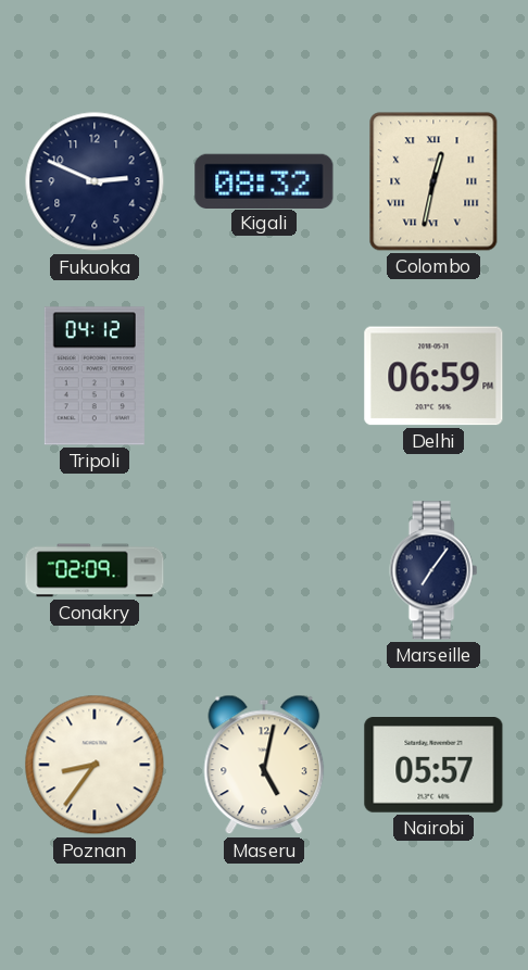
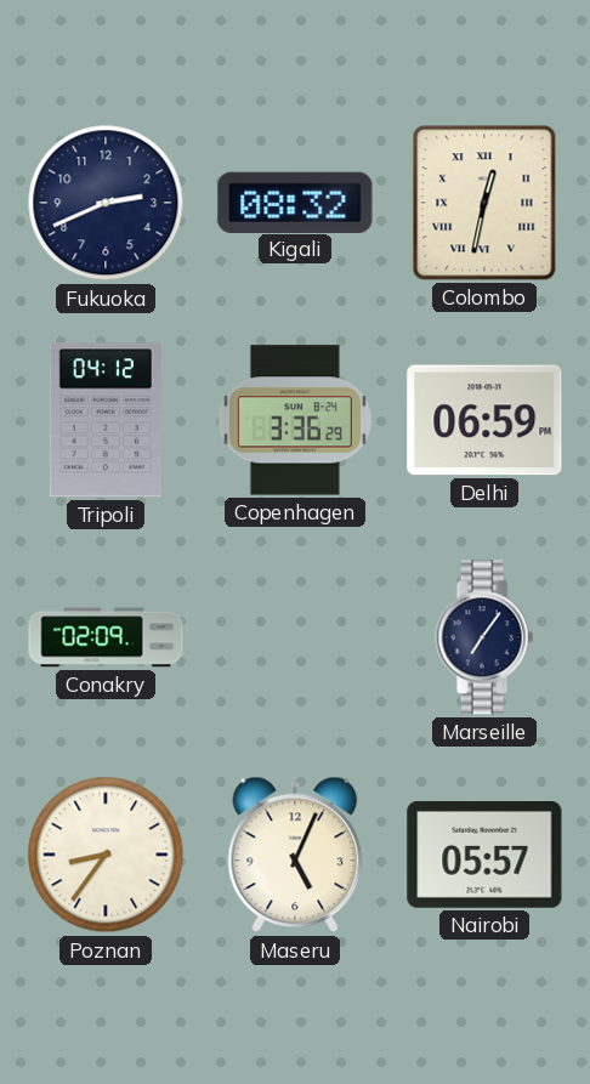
Fukuoka: 2:49 -> 2:41 (106, 203)
Copenhagen: none -> 3:36 (295, 420)
Maseru: 5:02 -> 5:04 (295, 855)
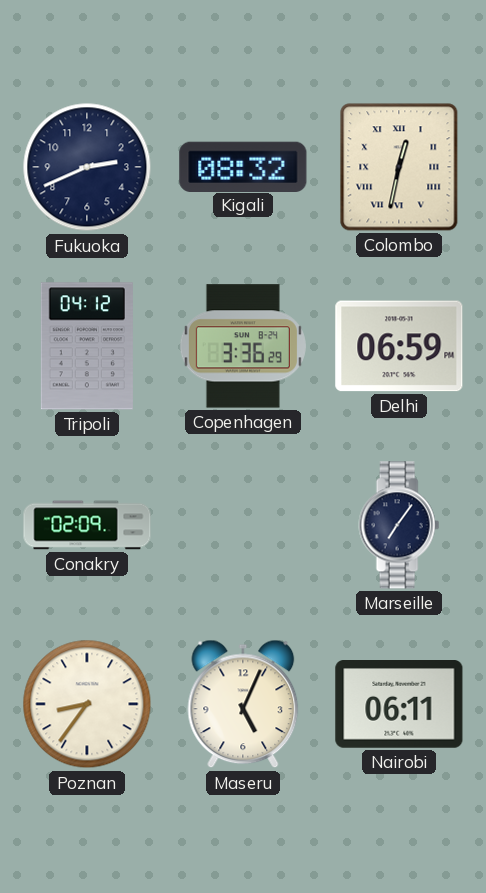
Nairobi: 05:57 -> 06:11 (399, 705)
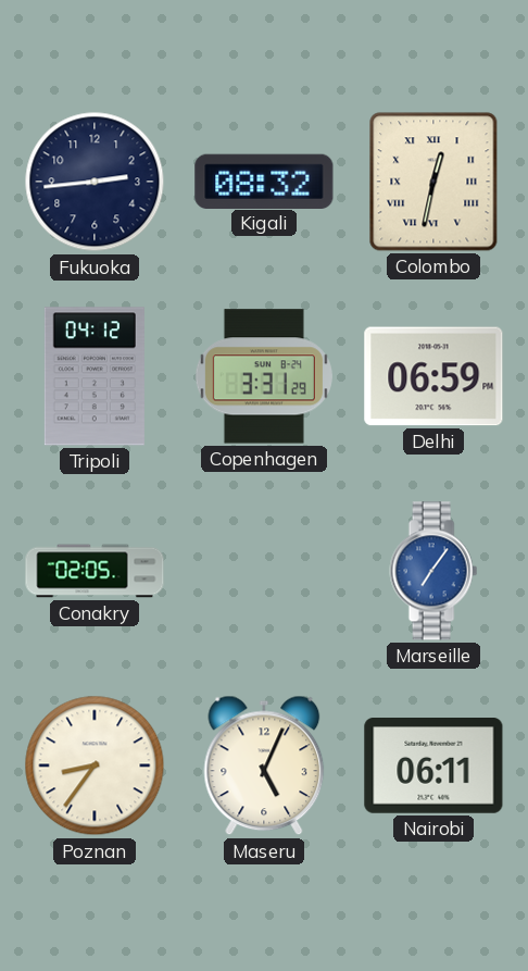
Fukuoka: 2:41 -> 2:44 (95, 182)
Copenhagen: 3:36 -> 3:31 (264, 376)
Conakry: 02:09 -> 02:05 (95, 571)
Marseille dial: navy -> blue (433, 571)
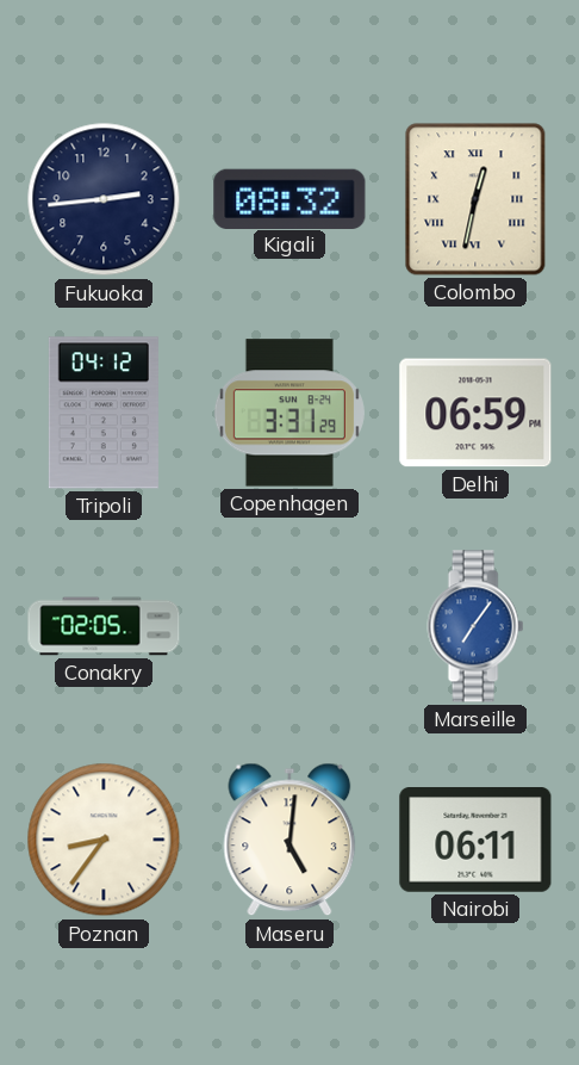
Maseru: 5:04 -> 5:01 (289, 840)
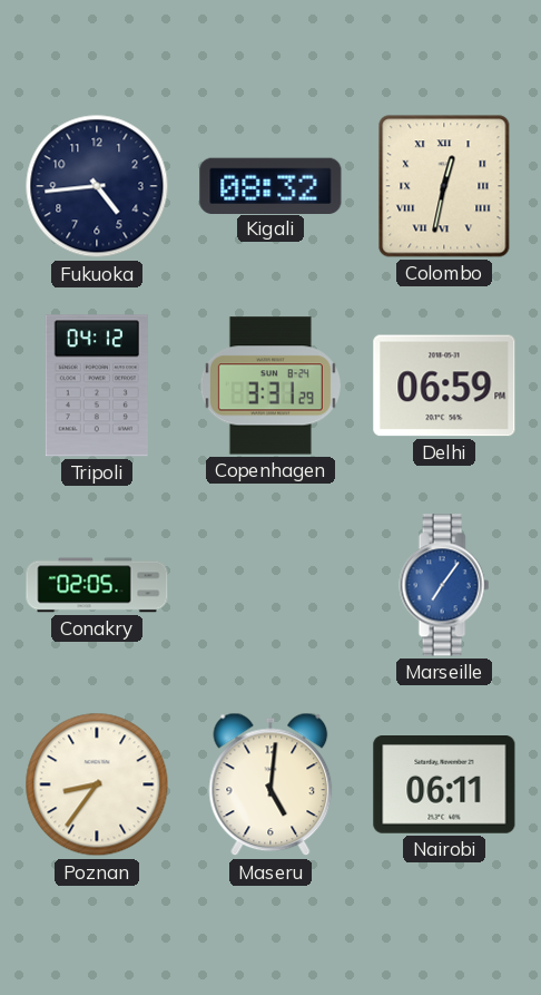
Fukuoka: 2:44 -> 4:44 (97, 186)
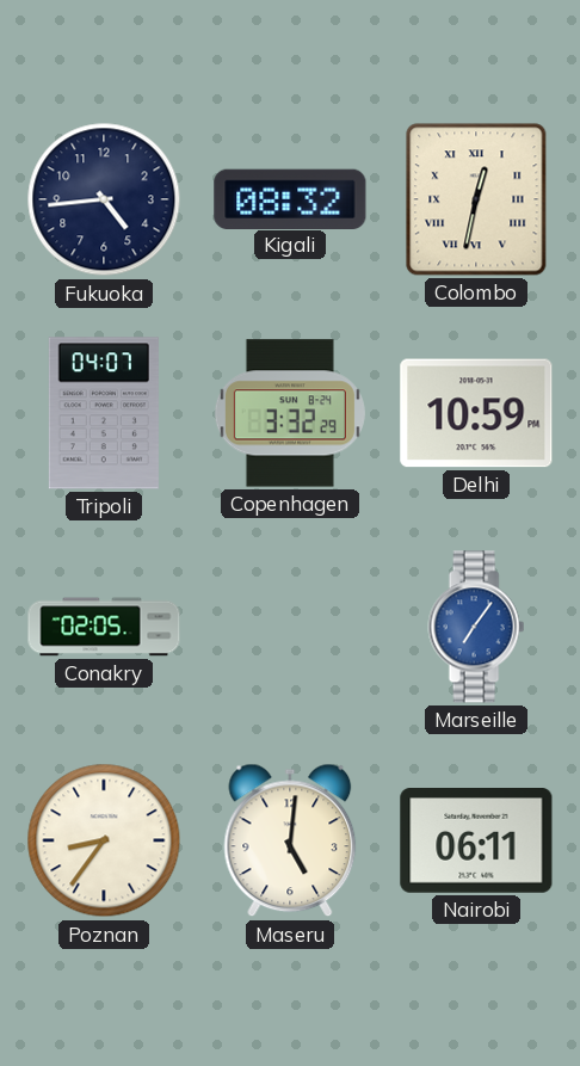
Tripoli: 04:12 -> 04:07 (104, 413)
Copenhagen: 3:31 -> 3:32 (290, 413)
Delhi: 06:59 -> 10:59 (476, 413)
